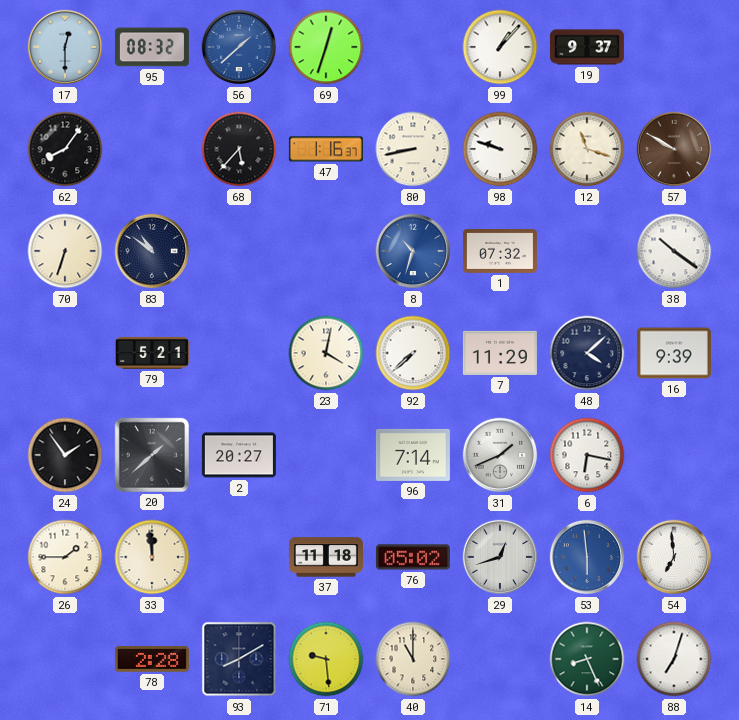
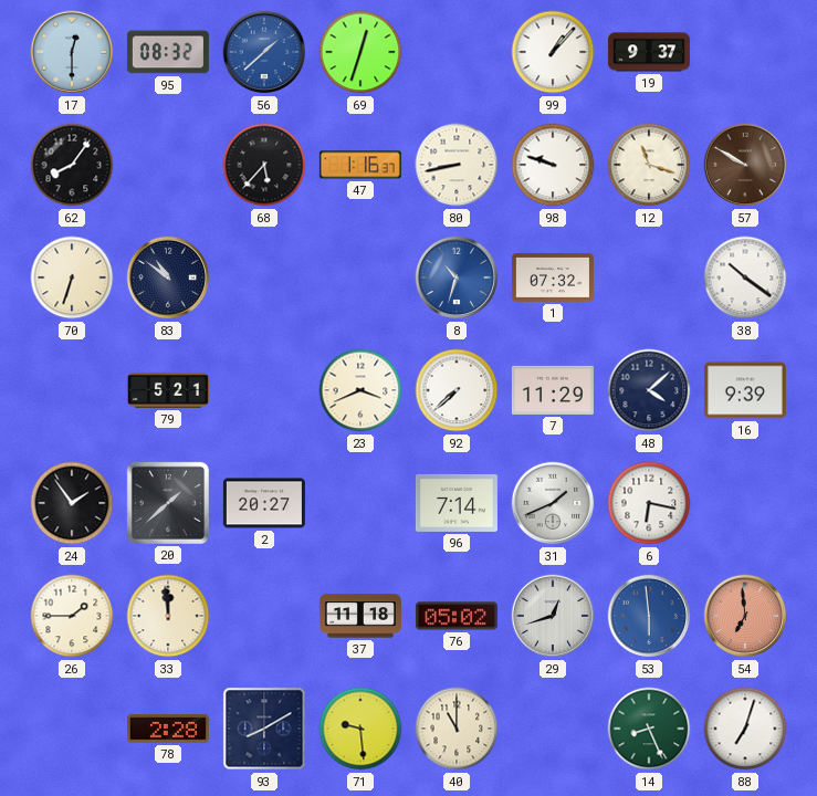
23: 4:02 -> 3:41 (360, 390)
54 dial: white -> salmon (745, 616)
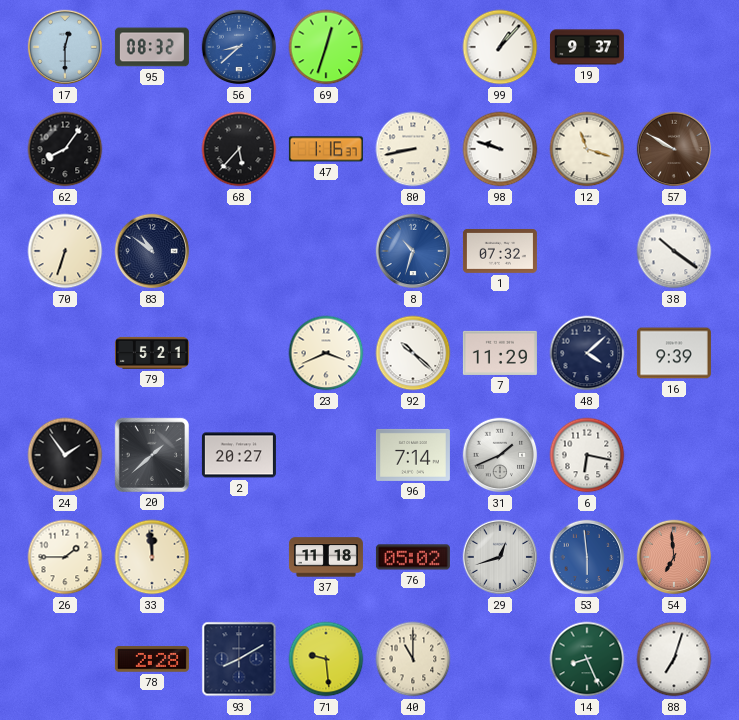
56: 1:38 -> 8:38 (239, 47)
92: 7:38 -> 10:22 (413, 353)
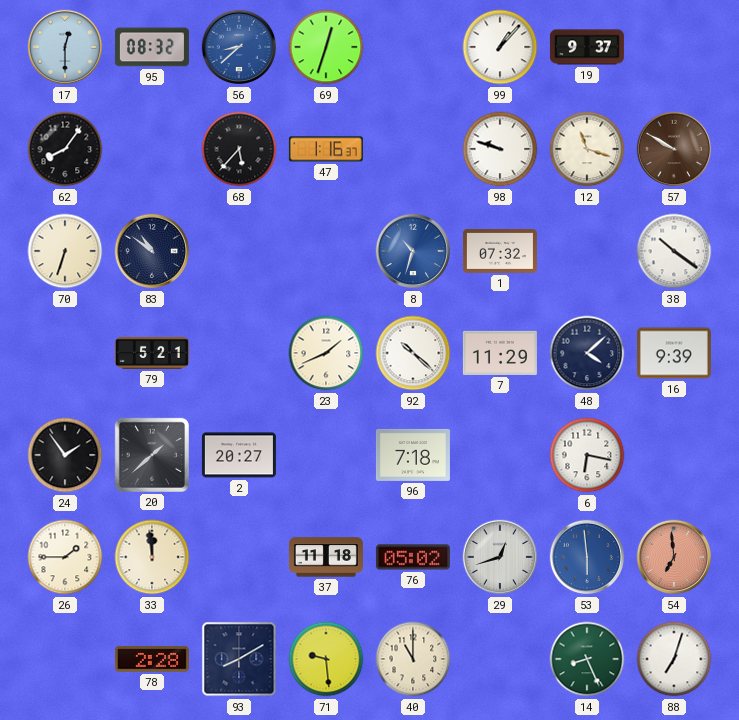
80: 8:43 -> none (413, 149)
23: 3:41 -> 1:41 (326, 353)
96: 7:14 -> 7:18 (413, 455)
31: 1:41 -> none (500, 455)
